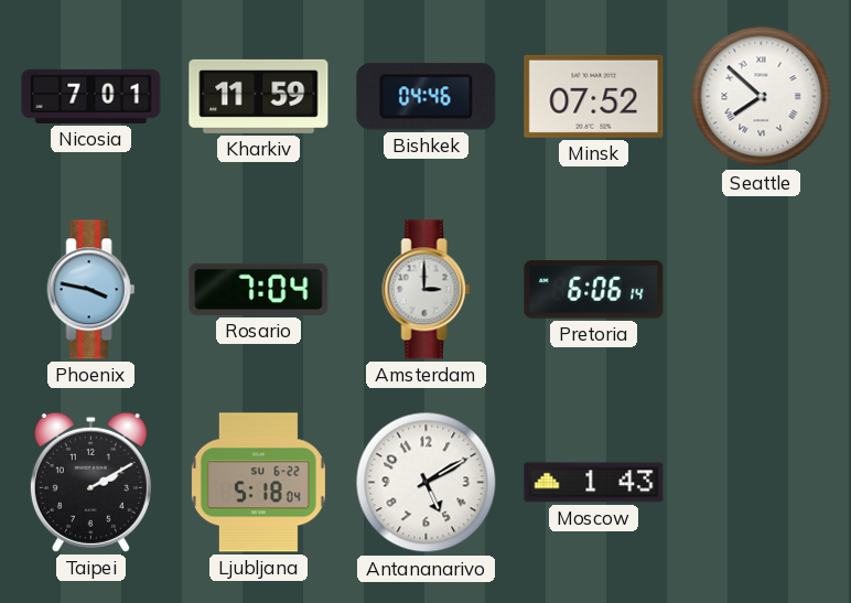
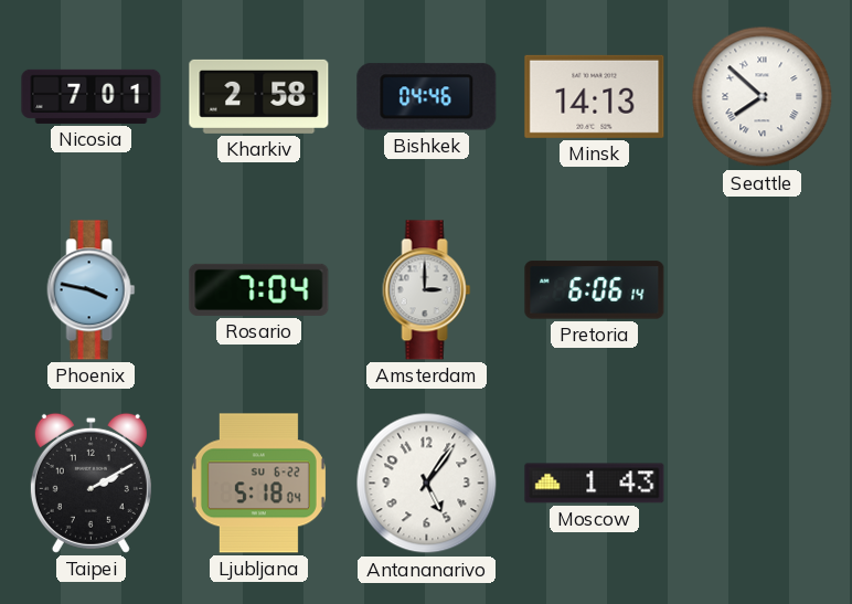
Kharkiv: 11:59 -> 2:58 (259, 96)
Minsk: 07:52 -> 14:13 (595, 96)
Antananarivo: 5:10 -> 5:06 (427, 484)
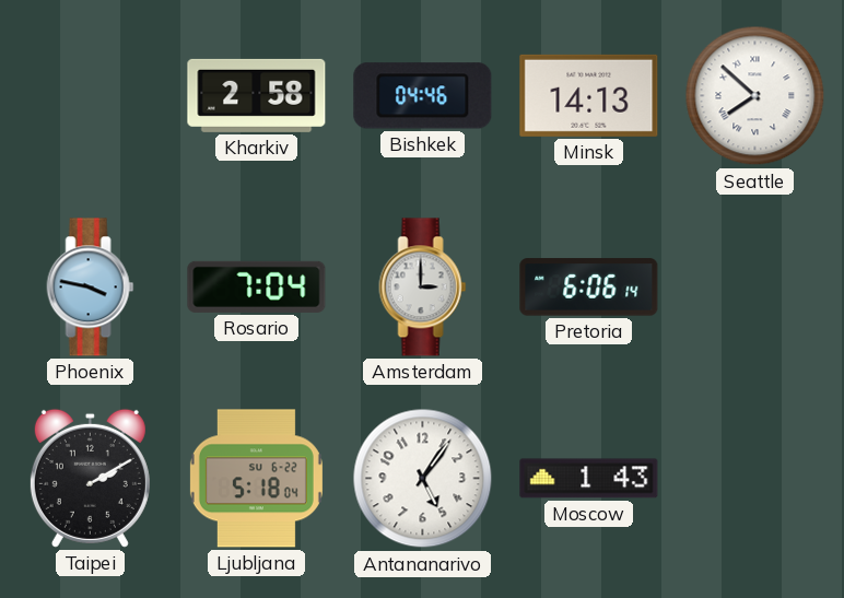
Nicosia: 7:01 -> none (92, 96)
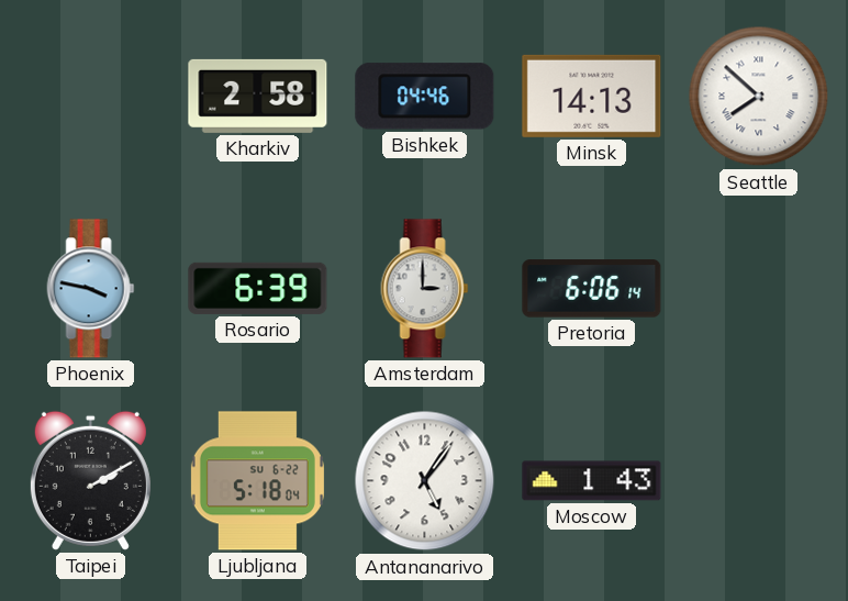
Rosario: 7:04 -> 6:39 (258, 288)
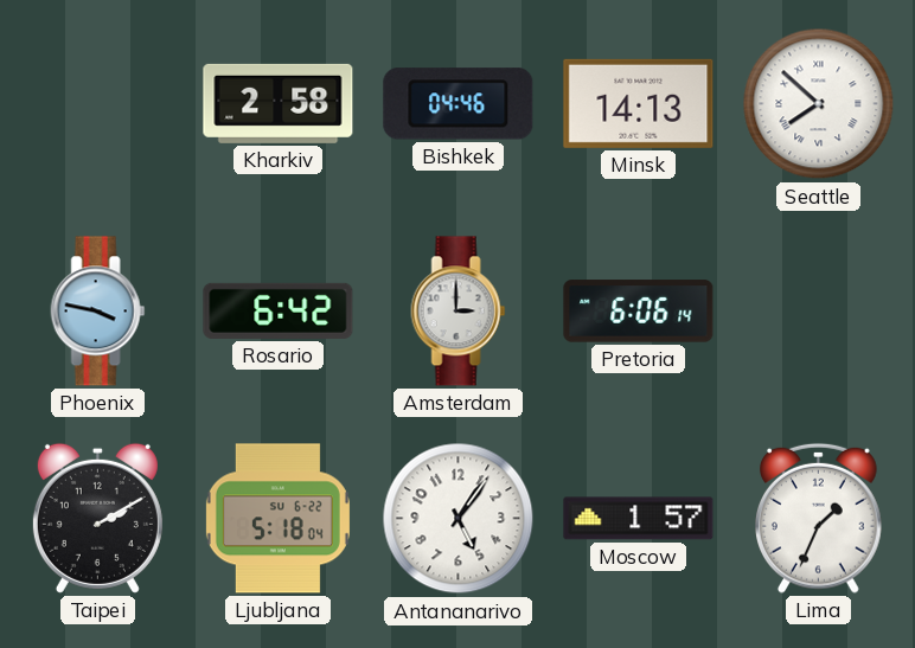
Rosario: 6:39 -> 6:42 (279, 310)
Moscow: 1:43 -> 1:57 (639, 519)
Lima: none -> 1:34 (819, 518)
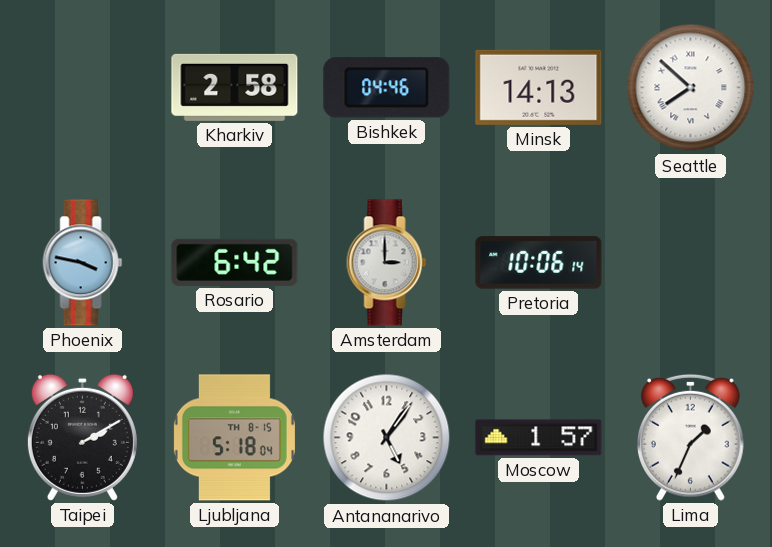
Pretoria: 6:06 -> 10:06 (539, 263)
Ljubljana date: SU 6-22 -> TH 8-15 (234, 438)
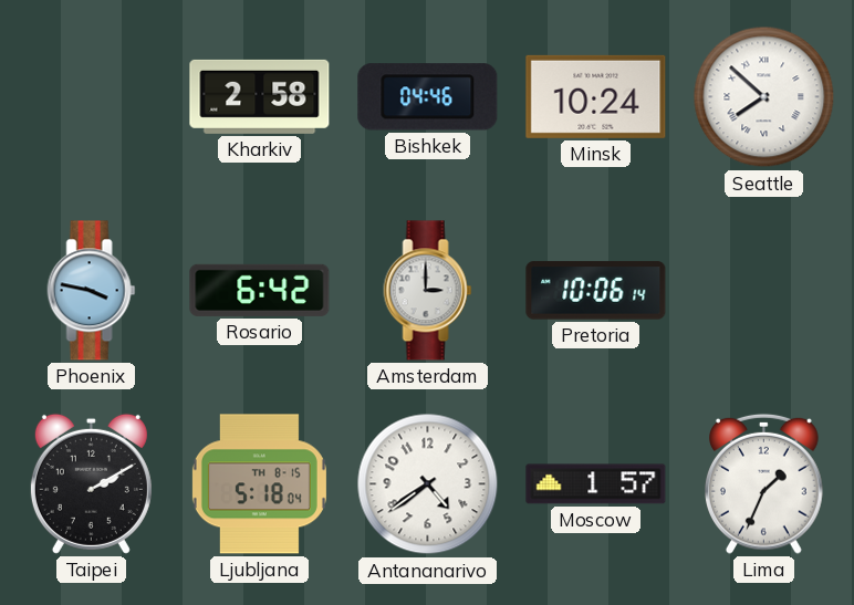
Minsk: 14:13 -> 10:24 (596, 96)
Antananarivo: 5:06 -> 4:39 (428, 484)
